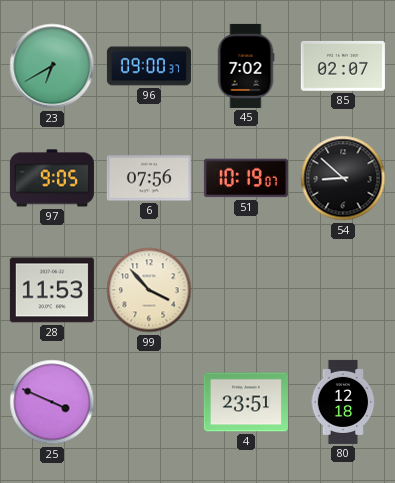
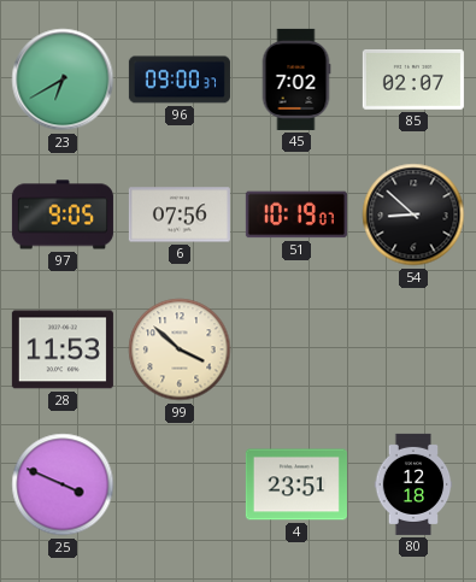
99: 3:53 -> 3:52 (180, 349)
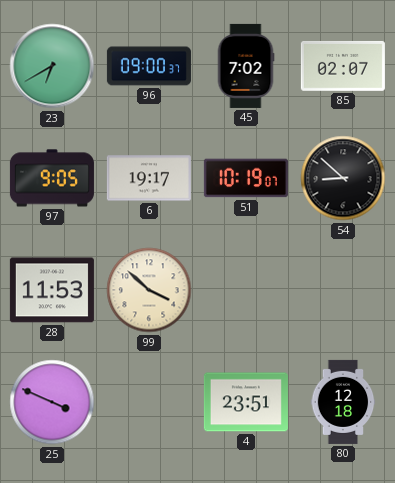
6: 07:56 -> 19:17 (149, 178)
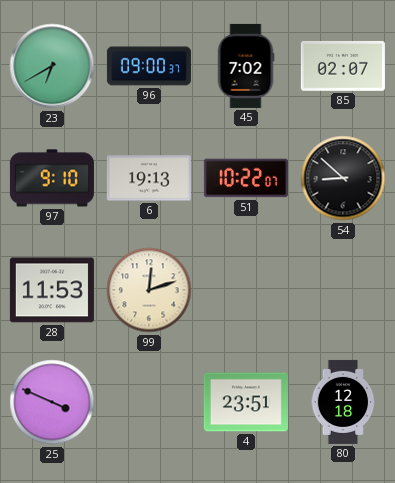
97: 9:05 -> 9:10 (52, 178)
6: 19:17 -> 19:13 (149, 178)
51: 10:19 -> 10:22 (246, 178)
99: 3:52 -> 12:12 (149, 290)
